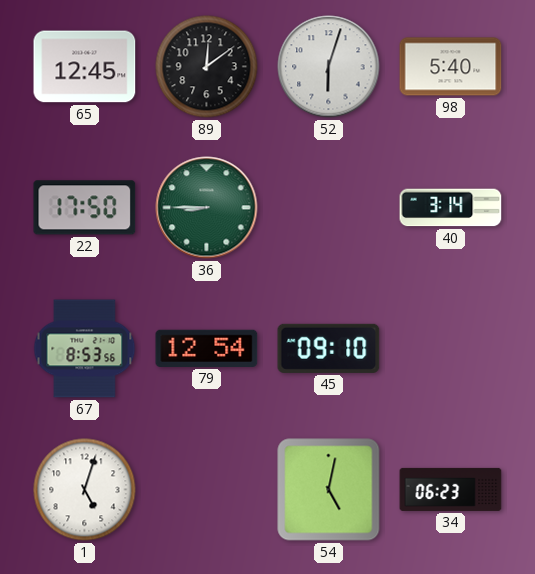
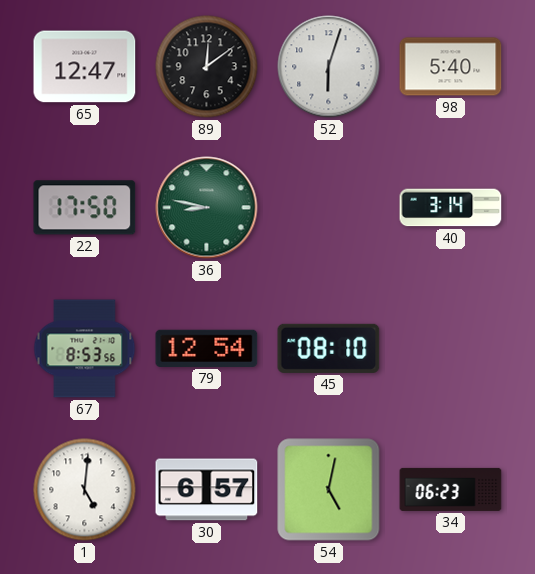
65: 12:45 -> 12:47 (85, 67)
36: 8:45 -> 8:47 (207, 208)
45: 09:10 -> 08:10 (329, 348)
1: 5:03 -> 5:01 (85, 490)
30: none -> 6:57 (207, 490)
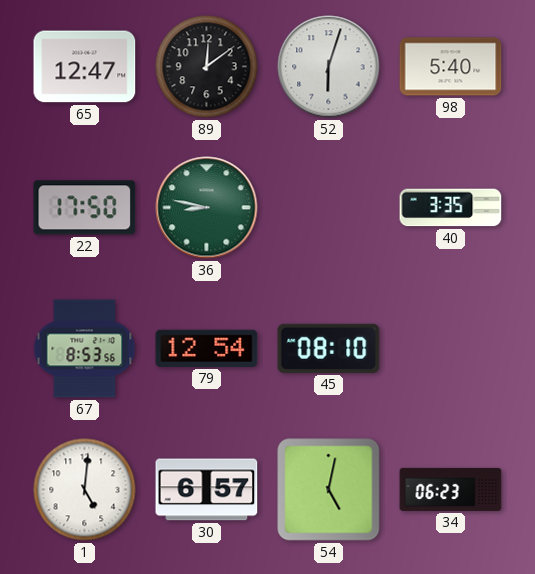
40: 3:14 -> 3:35 (451, 208)
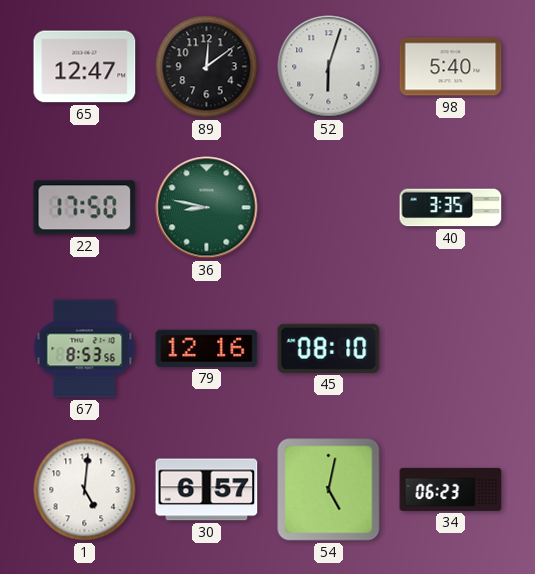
79: 12:54 -> 12:16 (207, 348)
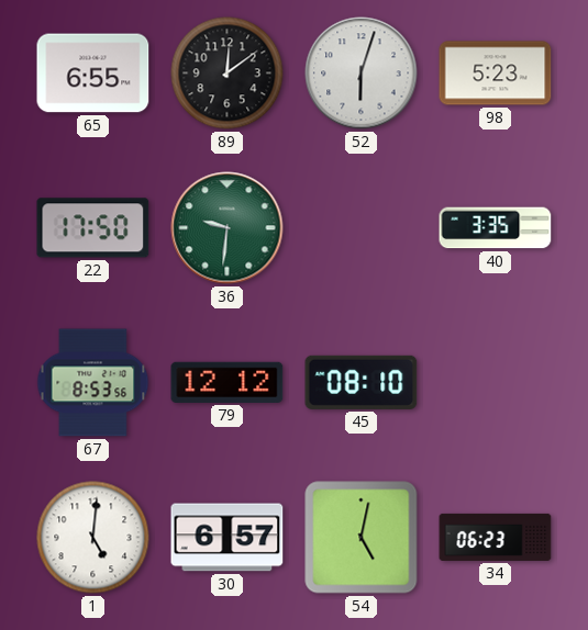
65: 12:47 -> 6:55 (93, 74)
98: 5:40 -> 5:23 (496, 74)
36: 8:47 -> 9:31 (228, 228)
79: 12:16 -> 12:12 (228, 382)
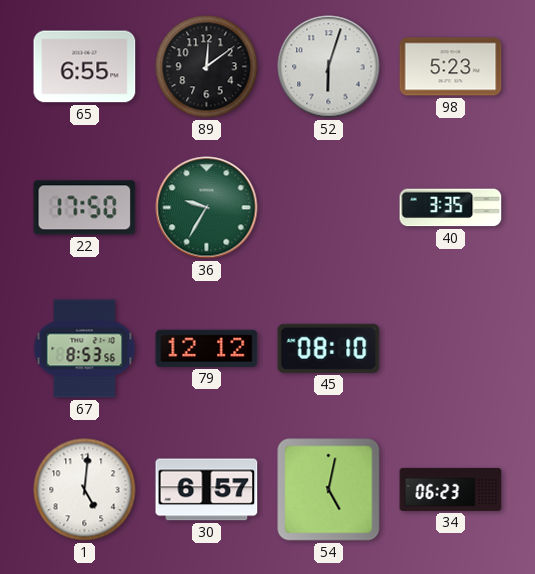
36: 9:31 -> 9:35 (207, 208)
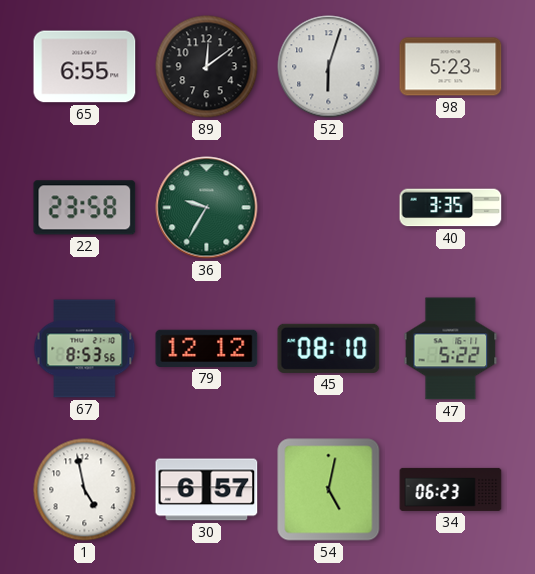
22: 17:50 -> 23:58 (85, 208)
47: none -> 5:22 (451, 349)
1: 5:01 -> 4:58 (85, 490)
